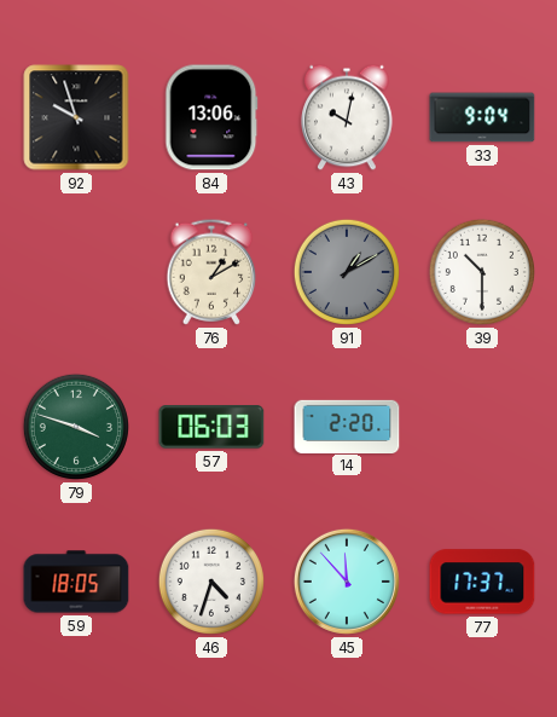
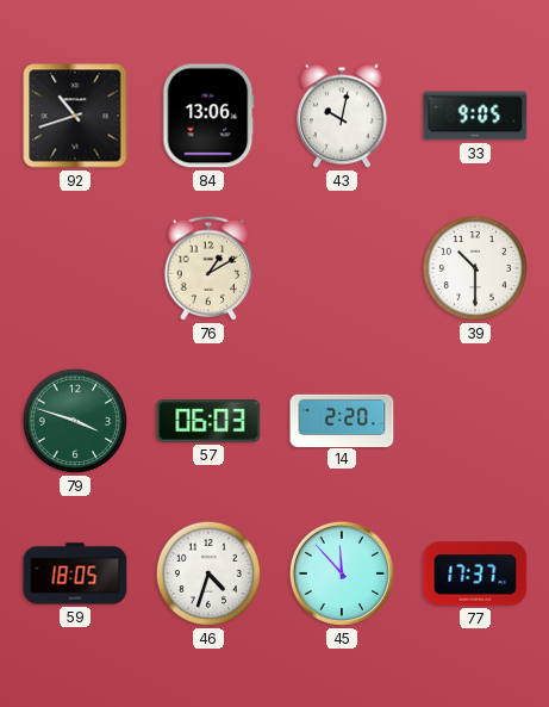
92: 9:57 -> 10:42 (75, 116)
33: 9:04 -> 9:05 (475, 116)
91: 1:10 -> none (347, 272)
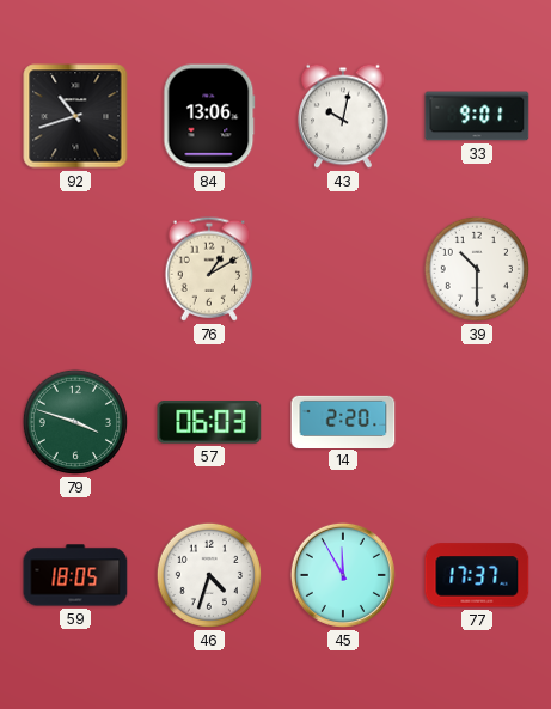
33: 9:05 -> 9:01 (477, 116)
45: 11:53 -> 11:55 (343, 575)
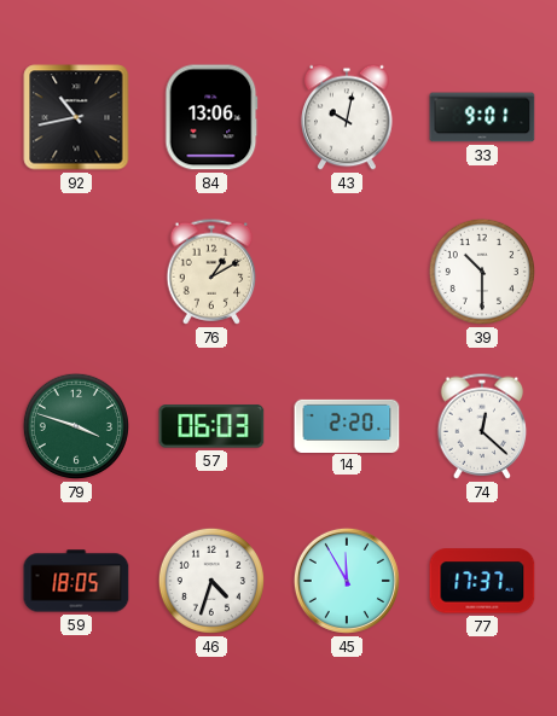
92: 10:42 -> 10:43 (76, 117)
74: none -> 12:22 (482, 426)
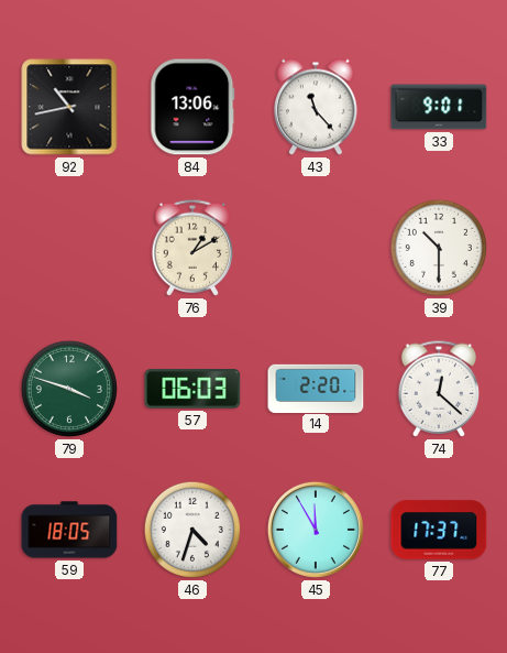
43: 10:02 -> 11:23 (316, 107)
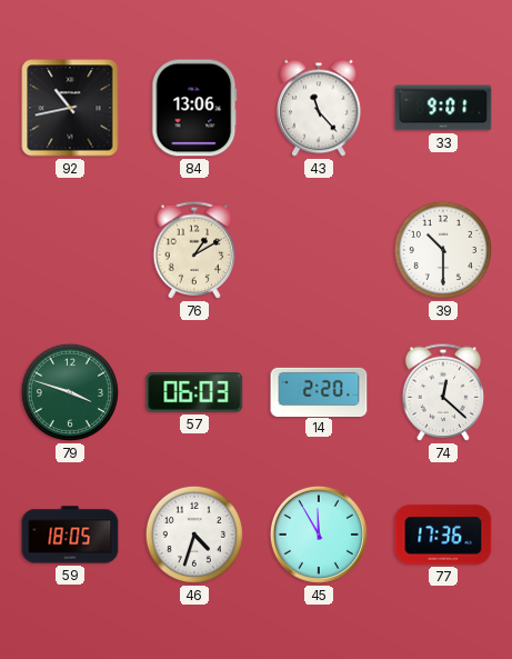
77: 17:37 -> 17:36 (443, 535)
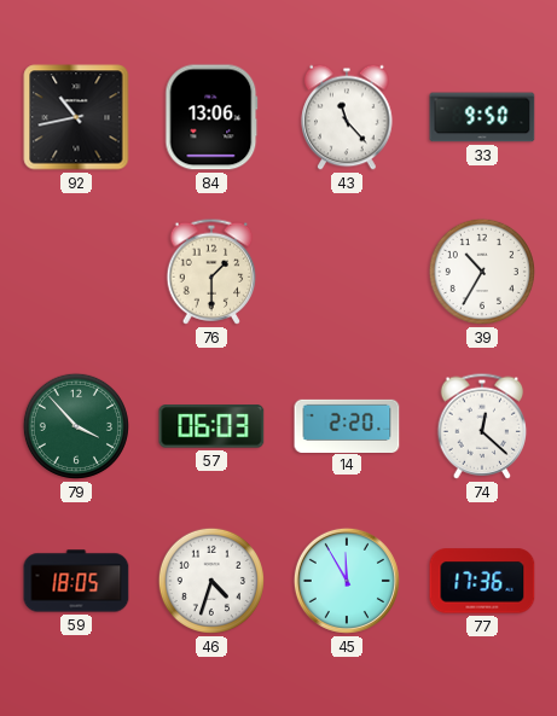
33: 9:01 -> 9:50 (482, 117)
76: 1:10 -> 1:30 (211, 272)
39: 10:30 -> 10:35 (482, 272)
79: 3:48 -> 3:53 (76, 426)
